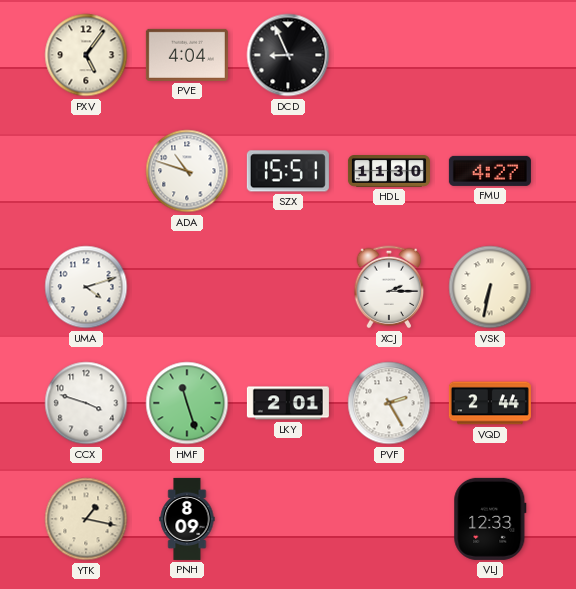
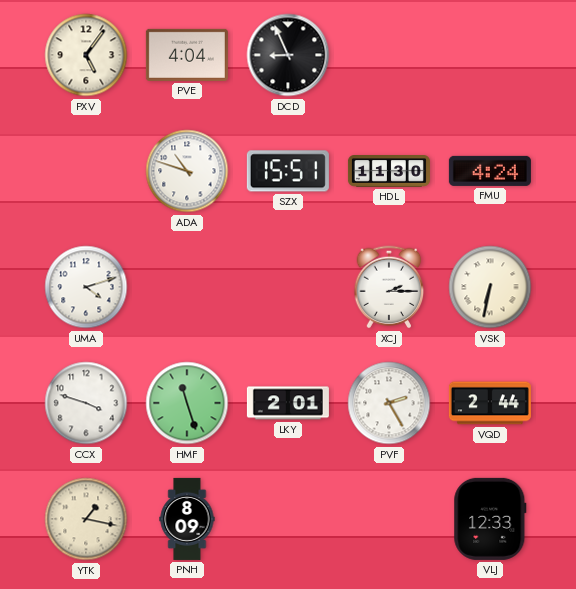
FMU: 4:27 -> 4:24 (490, 171)
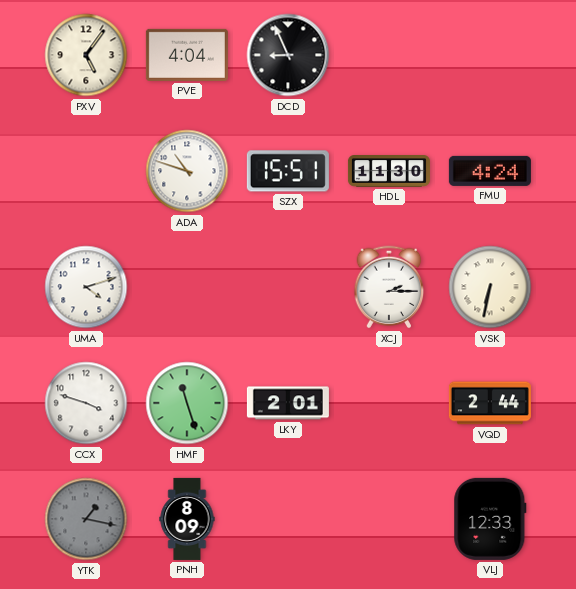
PVF: 2:25 -> none (389, 403)
YTK dial: cream -> grey (86, 519)
